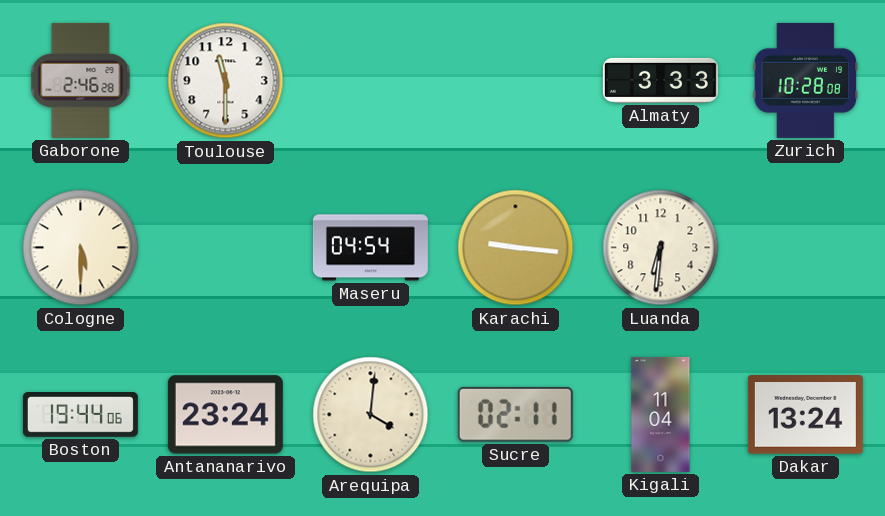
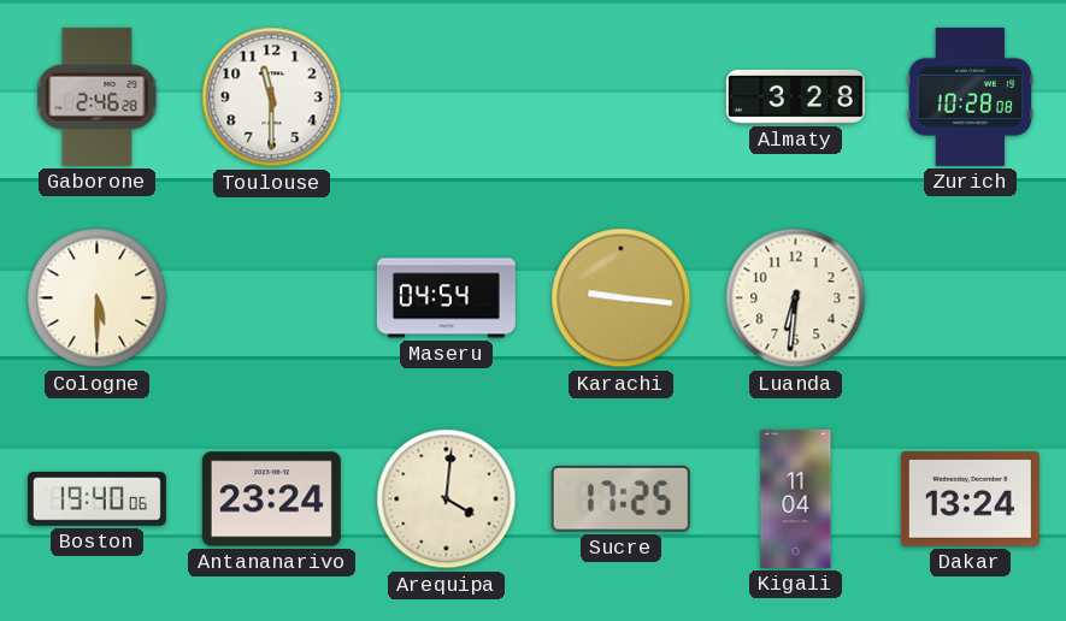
Almaty: 3:33 -> 3:28 (795, 96)
Boston: 19:44 -> 19:40 (96, 499)
Sucre: 02:11 -> 17:25 (620, 498)
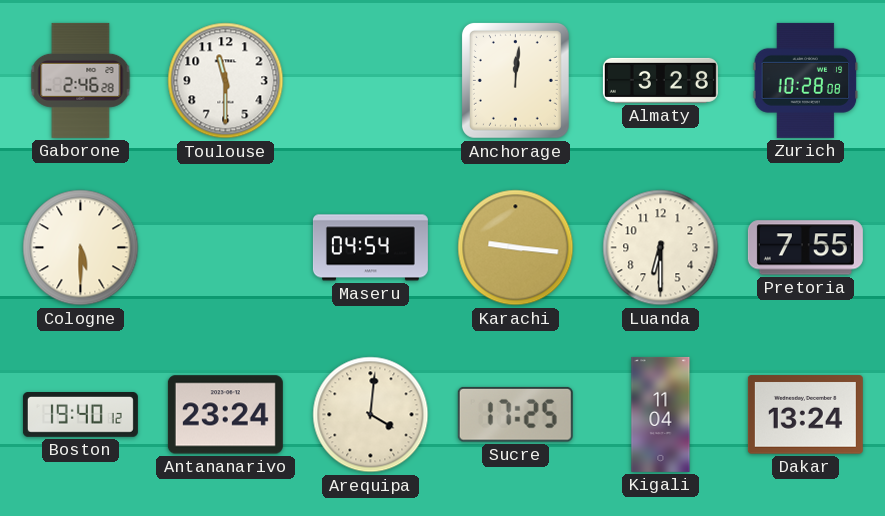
Anchorage: none -> 12:01 (515, 80)
Luanda: 6:31 -> 6:30 (661, 248)
Pretoria: none -> 7:55 (805, 248)
Boston: 19:40:06 -> 19:40:12 (80, 415)
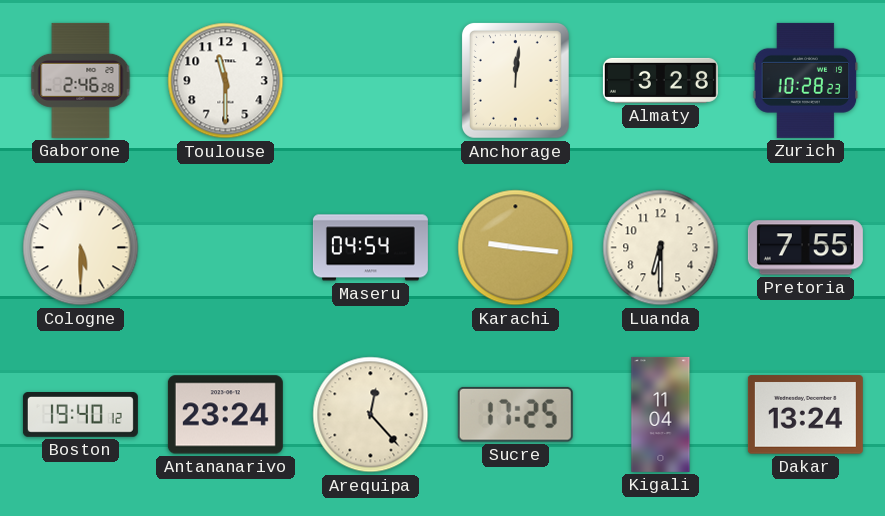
Zurich: 10:28:08 -> 10:28:23 (806, 80)
Arequipa: 4:01 -> 12:23 (371, 415)
